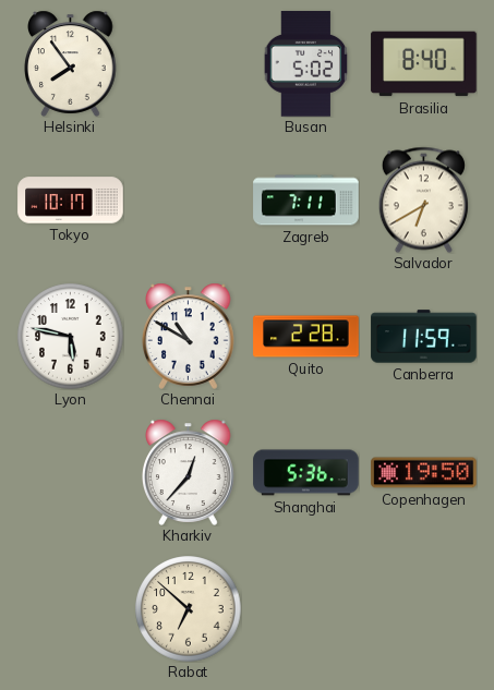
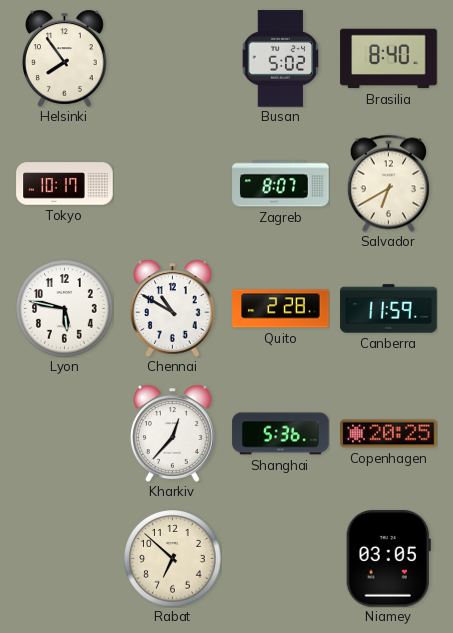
Zagreb: 7:11 -> 8:07 (281, 184)
Copenhagen: 19:50 -> 20:25 (389, 434)
Niamey: none -> 03:05 (388, 559)
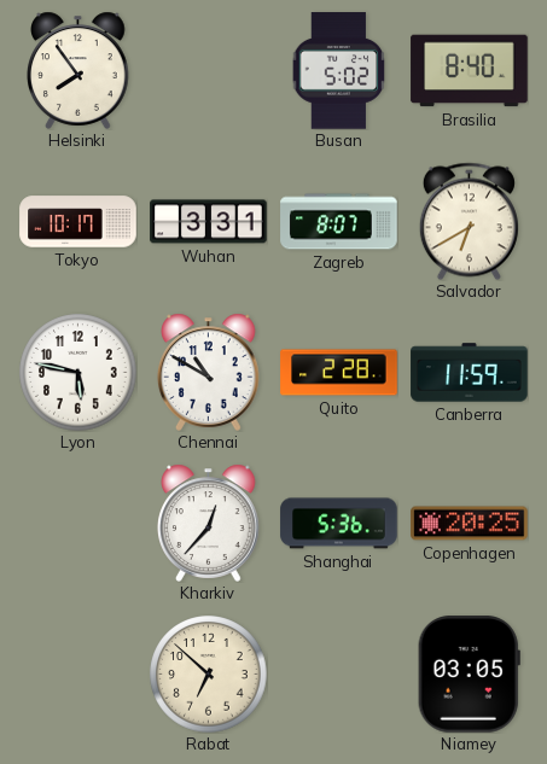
Wuhan: none -> 3:31 (209, 222)
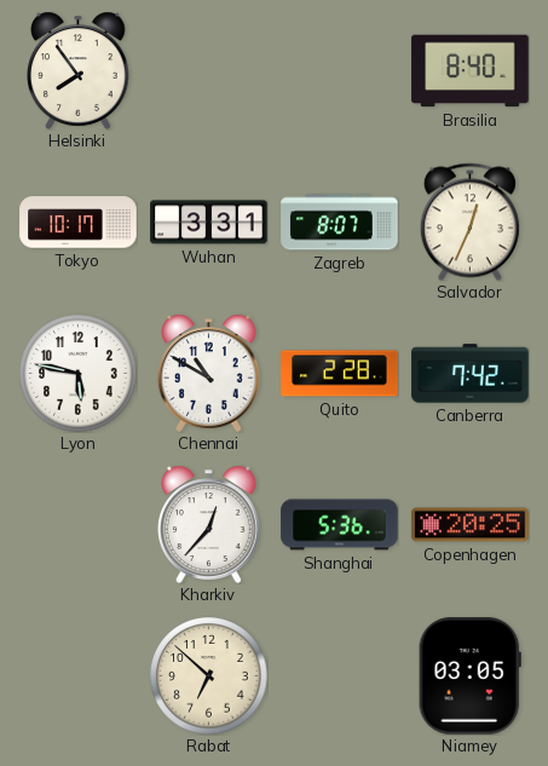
Busan: 5:02 -> none (339, 71)
Salvador: 6:40 -> 12:34 (469, 221)
Canberra: 11:59 -> 7:42 (471, 374)
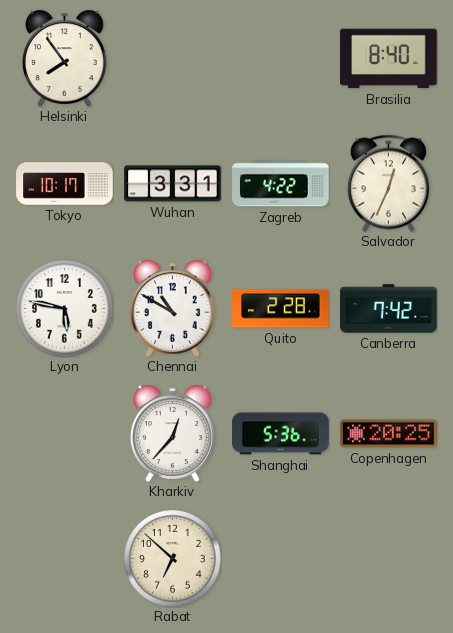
Zagreb: 8:07 -> 4:22 (281, 184)
Niamey: 03:05 -> none (469, 676)
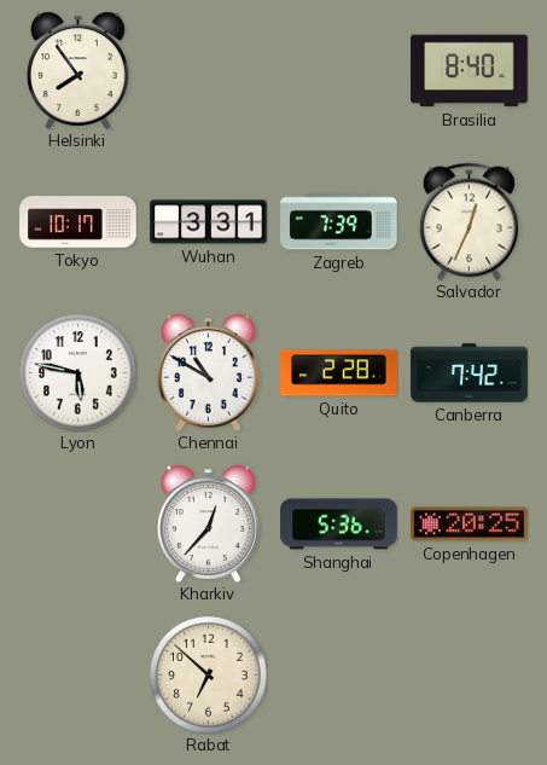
Zagreb: 4:22 -> 7:39 (339, 222)
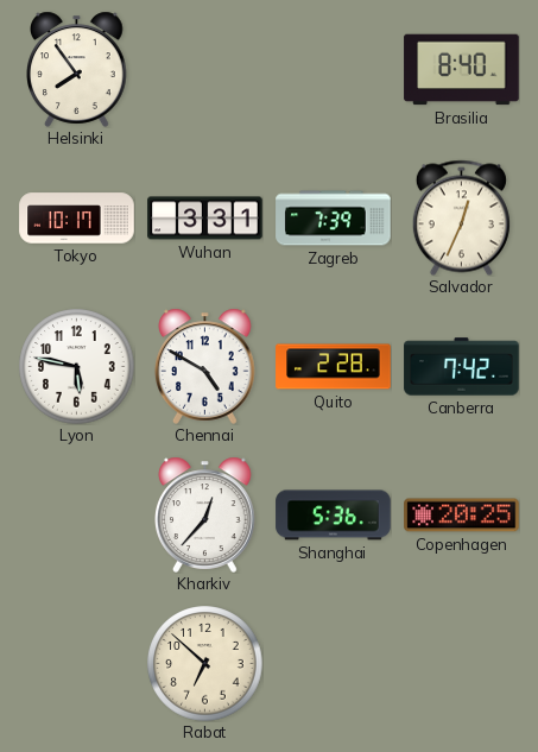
Chennai: 10:50 -> 4:50 (205, 366)
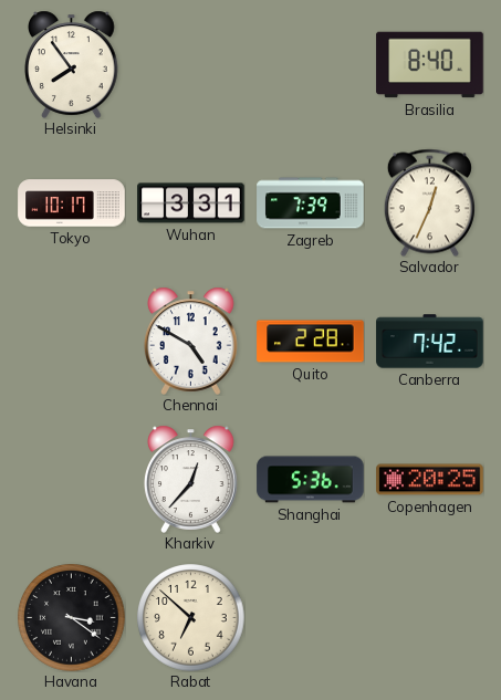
Lyon: 5:47 -> none (77, 367)
Havana: none -> 3:21 (72, 618)
